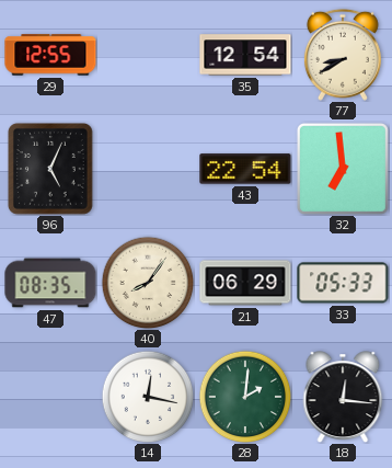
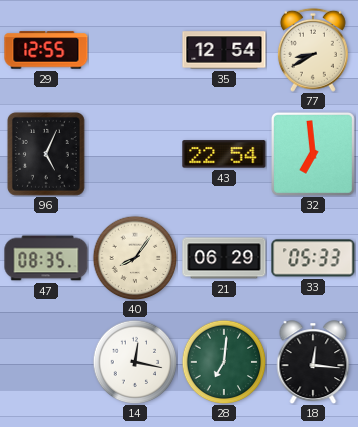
28: 2:01 -> 7:01 (224, 362)
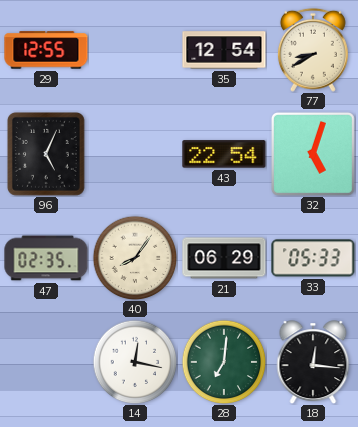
32: 6:59 -> 5:03 (313, 154)
47: 08:35 -> 02:35 (46, 258)
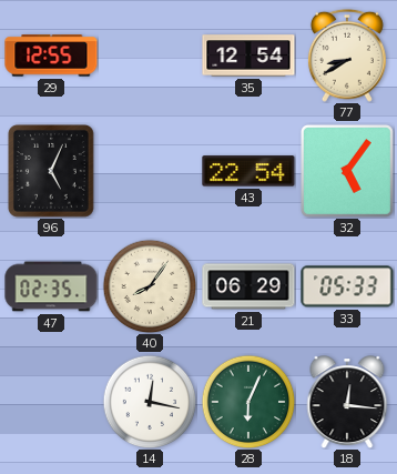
32: 5:03 -> 5:06 (347, 171)
28: 7:01 -> 6:04 (248, 402)
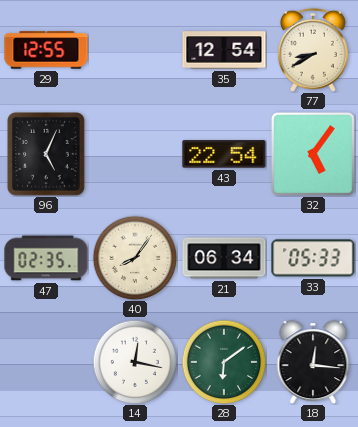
21: 06:29 -> 06:34 (224, 258)
28: 6:04 -> 6:09 (224, 362)
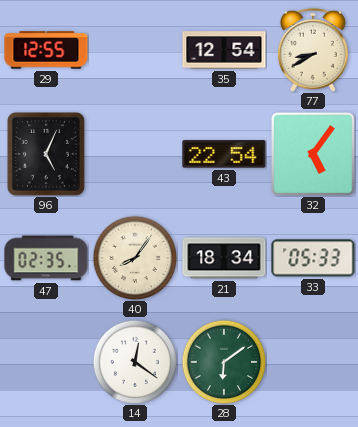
21: 06:34 -> 18:34 (224, 258)
14: 12:17 -> 12:21 (135, 362)
18: 12:16 -> none (313, 362)
